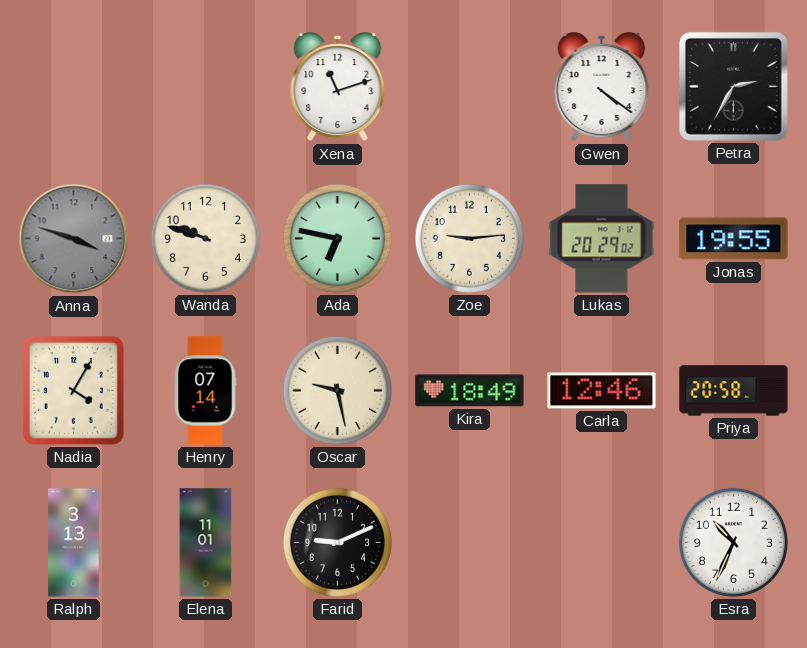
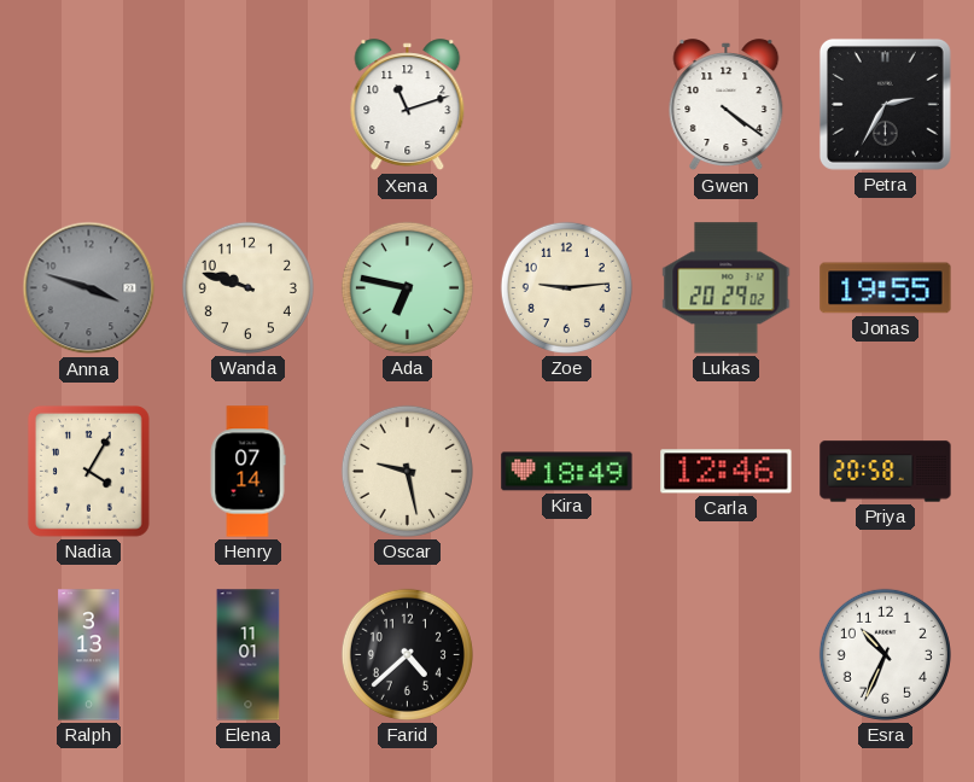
Farid: 9:11 -> 4:38 (407, 654)
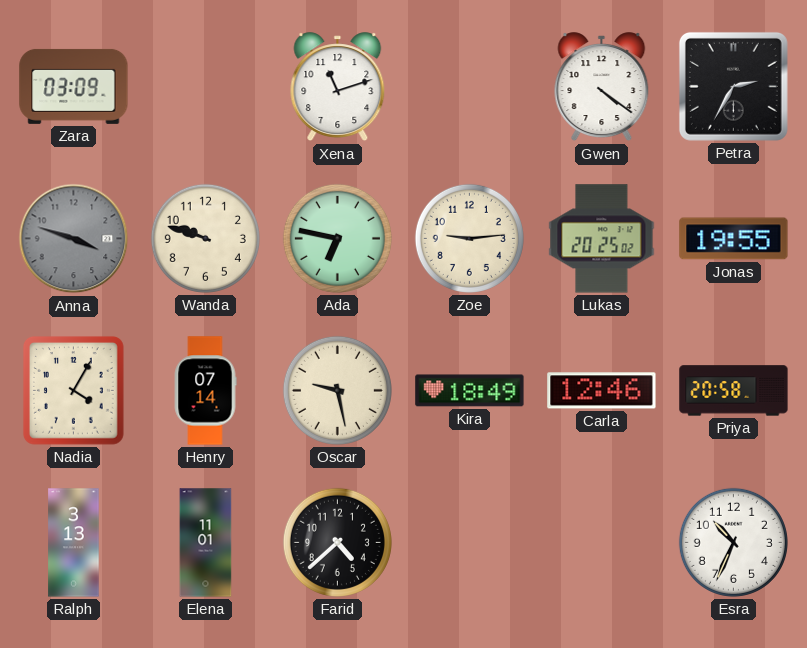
Zara: none -> 03:09 (74, 86)
Lukas: 20:29 -> 20:25 (602, 239)
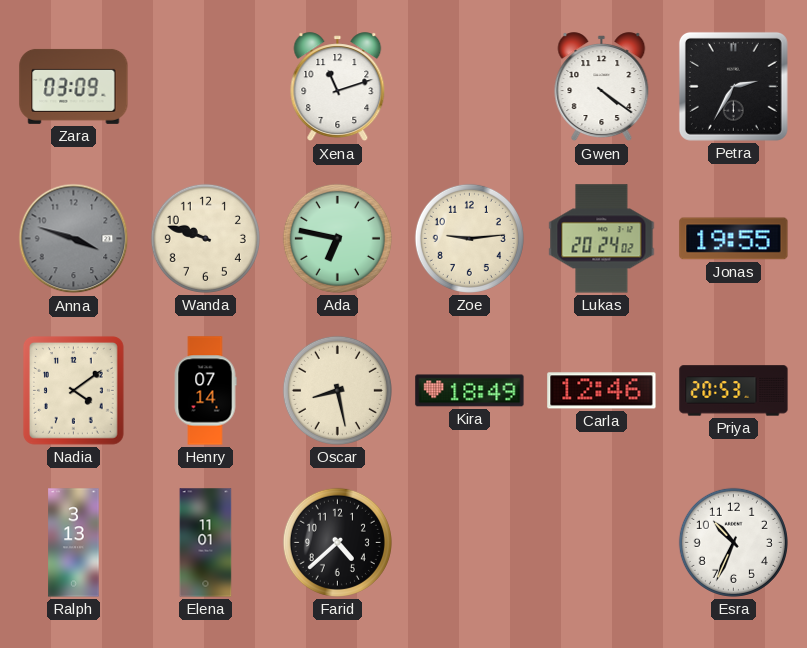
Lukas: 20:25 -> 20:24 (602, 239)
Nadia: 4:05 -> 4:09 (73, 391)
Oscar: 9:28 -> 8:28 (337, 390)
Priya: 20:58 -> 20:53 (734, 391)
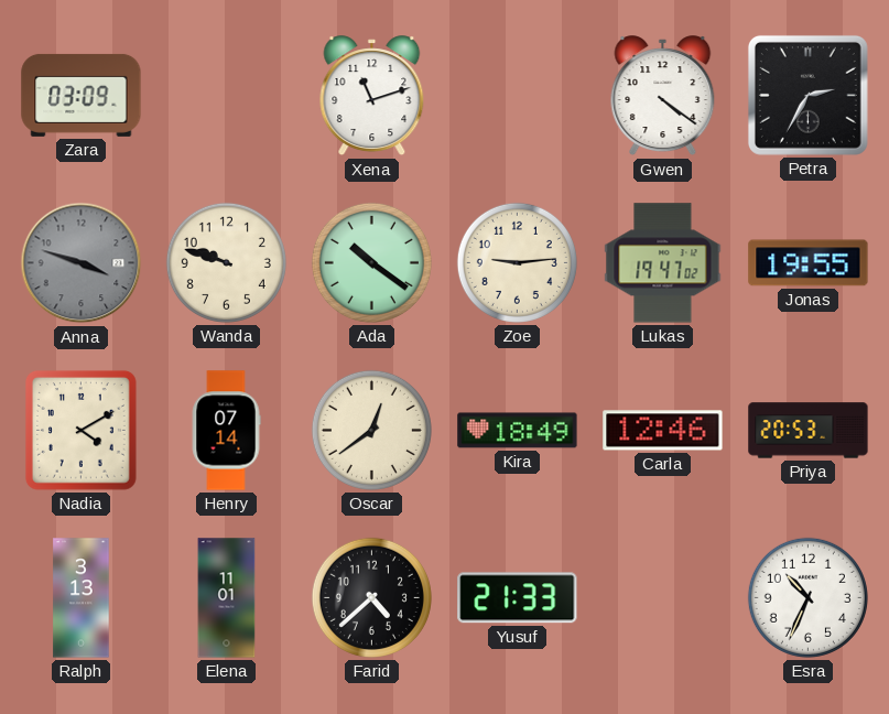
Ada: 6:47 -> 10:21 (371, 262)
Lukas: 20:24 -> 19:47 (663, 263)
Nadia: 4:09 -> 4:10 (80, 431)
Oscar: 8:28 -> 12:39 (371, 430)
Yusuf: none -> 21:33 (518, 598)
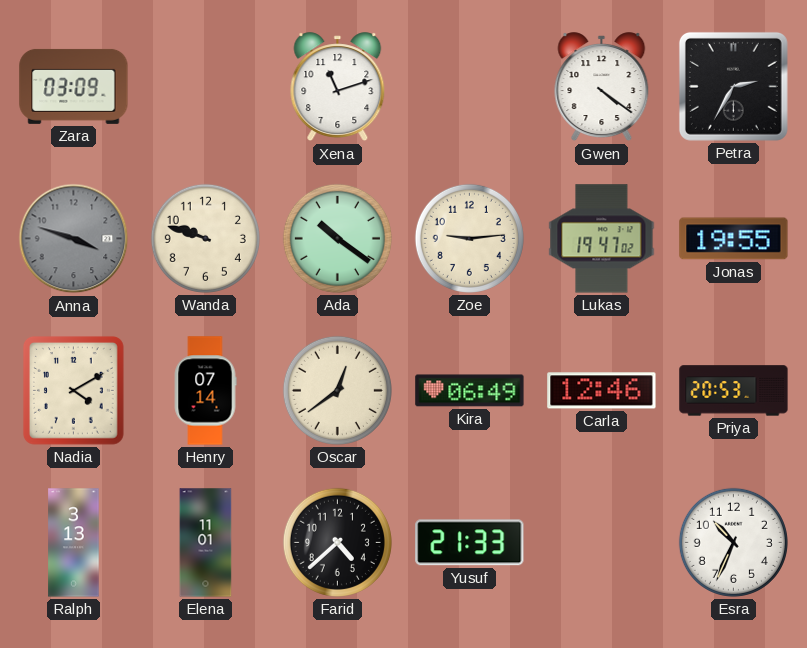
Kira: 18:49 -> 06:49 (470, 391)
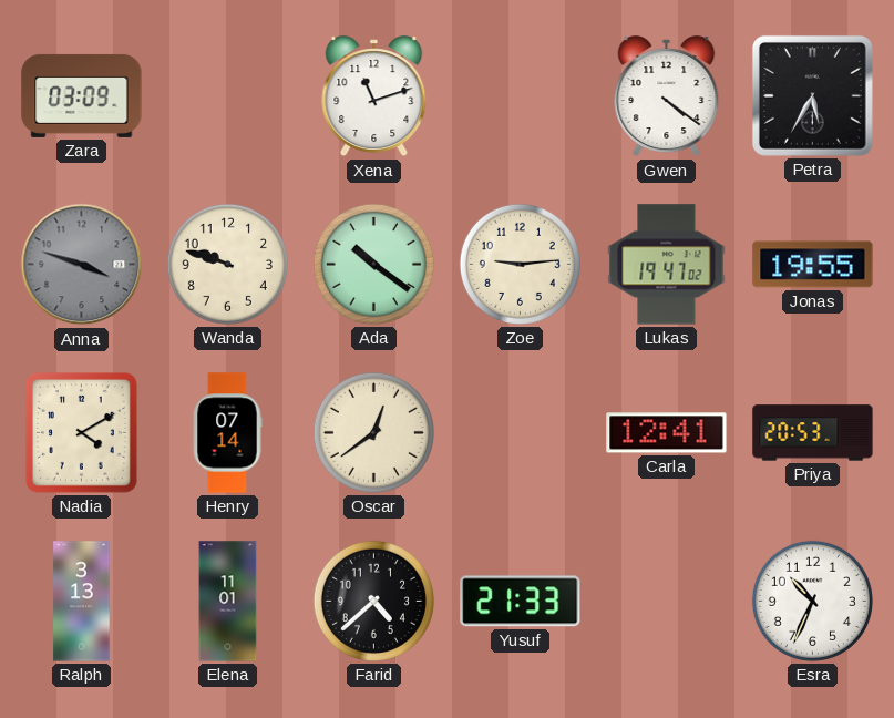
Petra: 2:35 -> 5:35 (812, 95)
Kira: 06:49 -> none (470, 391)
Carla: 12:46 -> 12:41 (667, 433)
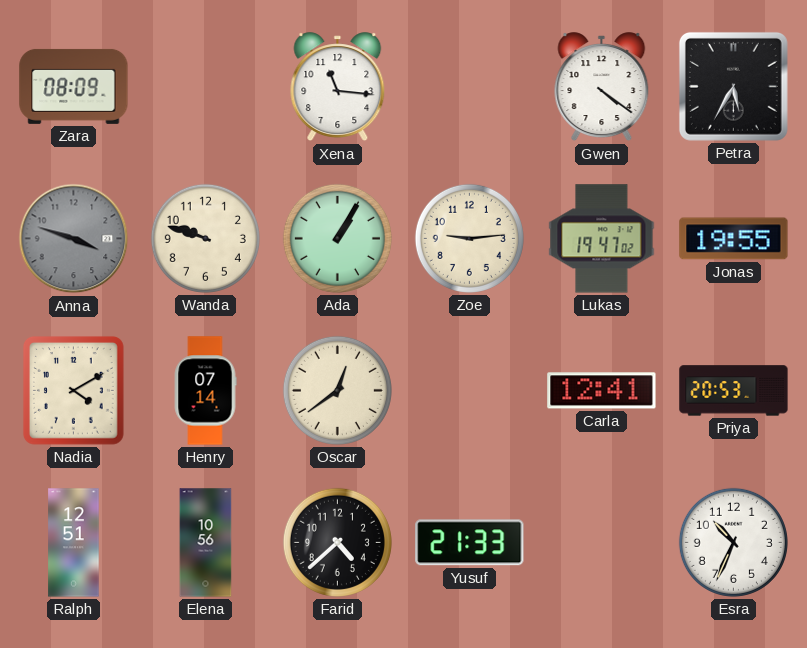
Zara: 03:09 -> 08:09 (74, 86)
Xena: 11:12 -> 11:16 (338, 87)
Ada: 10:21 -> 1:05 (337, 238)
Ralph: 3:13 -> 12:51 (74, 543)
Elena: 11:01 -> 10:56 (206, 543)
